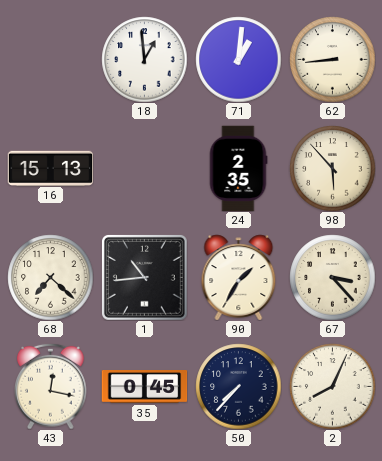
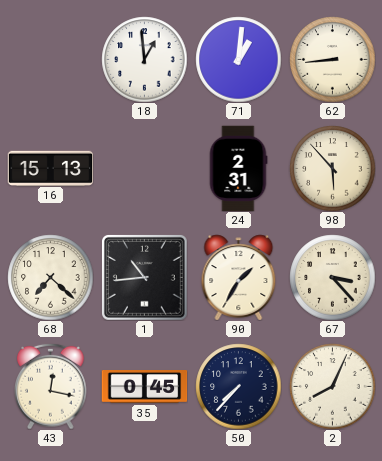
24: 2:35 -> 2:31 (238, 168)
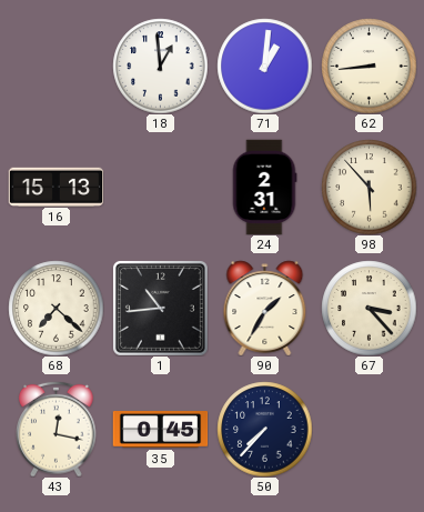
2: 8:04 -> none (332, 386)
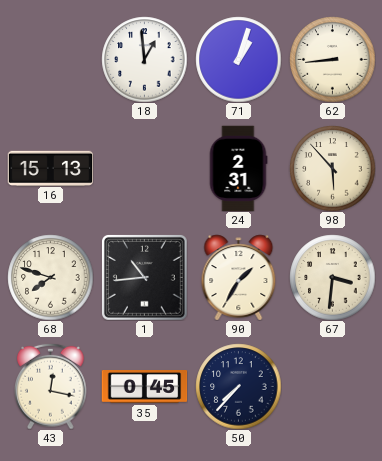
71: 1:01 -> 1:03 (238, 59)
68: 7:22 -> 7:48 (50, 277)
67: 3:23 -> 3:31 (332, 277)
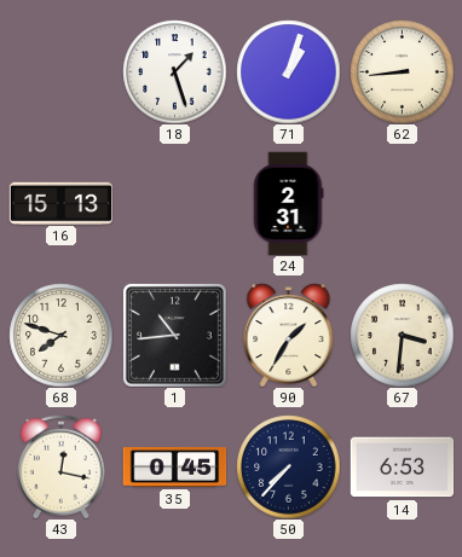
18: 12:59 -> 1:27 (174, 71)
98: 5:53 -> none (332, 168)
14: none -> 6:53 (402, 468)
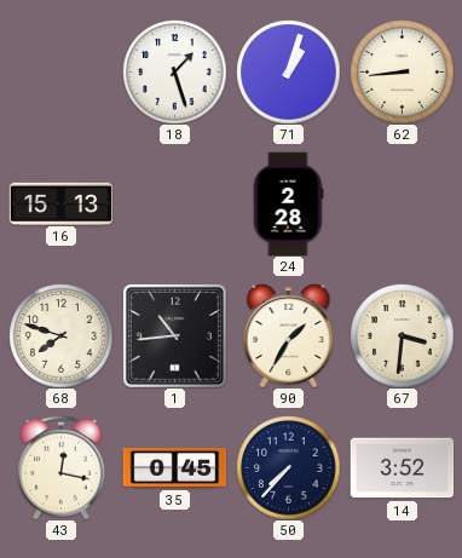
24: 2:31 -> 2:28 (288, 203)
14: 6:53 -> 3:52 (402, 468)
